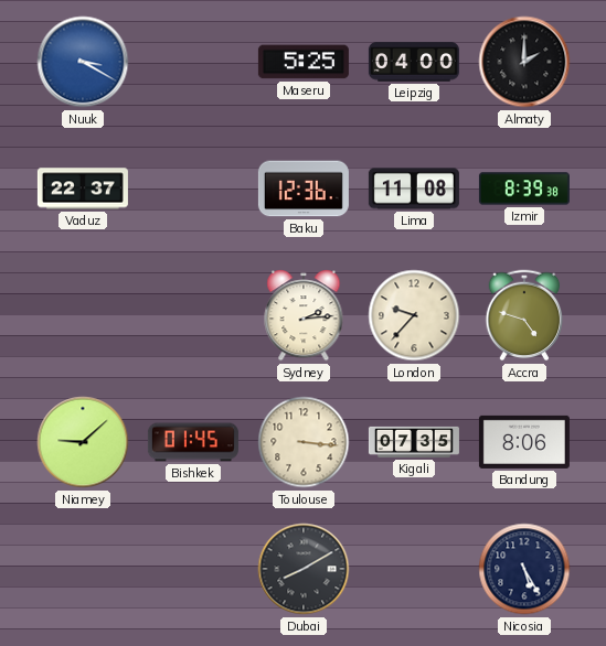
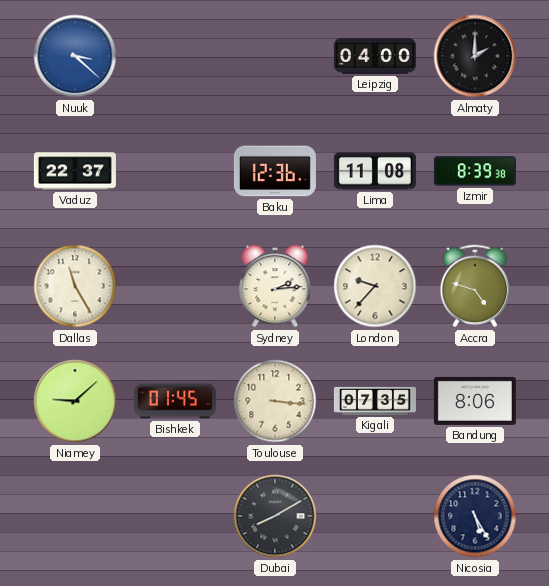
Nuuk: 3:20 -> 3:22 (75, 56)
Maseru: 5:25 -> none (304, 62)
Dallas: none -> 11:25 (75, 286)
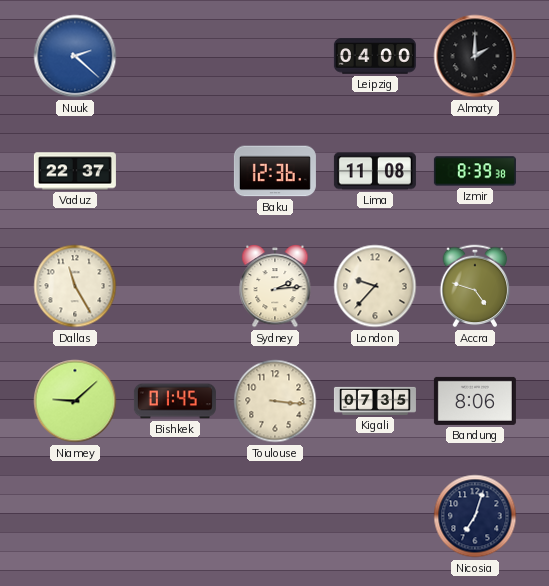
Nuuk: 3:22 -> 2:22 (75, 56)
Dubai: 8:10 -> none (275, 516)
Nicosia: 5:25 -> 7:03 (475, 516)
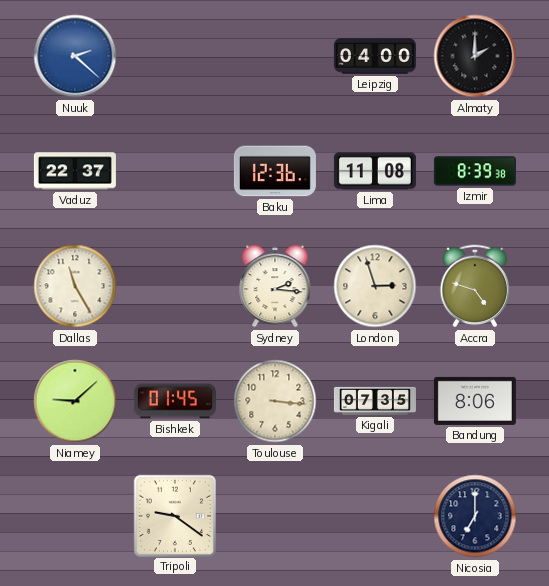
Sydney: 2:14 -> 2:16 (275, 287)
London: 9:37 -> 2:57 (375, 286)
Tripoli: none -> 9:21 (174, 515)
Nicosia: 7:03 -> 7:00 (475, 516)
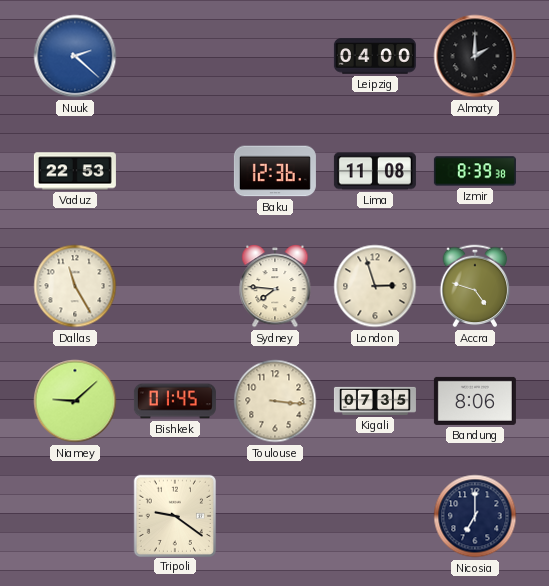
Vaduz: 22:37 -> 22:53 (75, 171)
Sydney: 2:16 -> 7:46 (275, 287)
